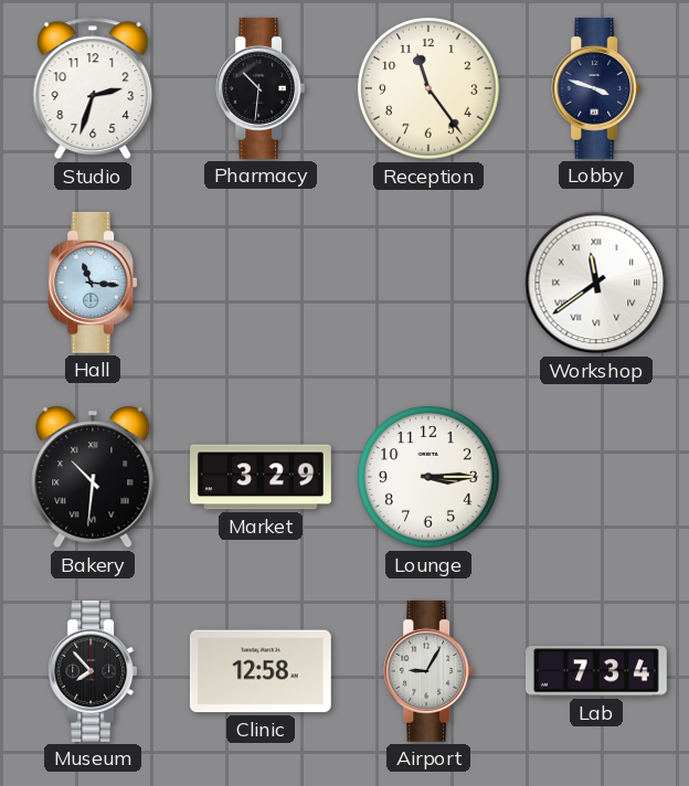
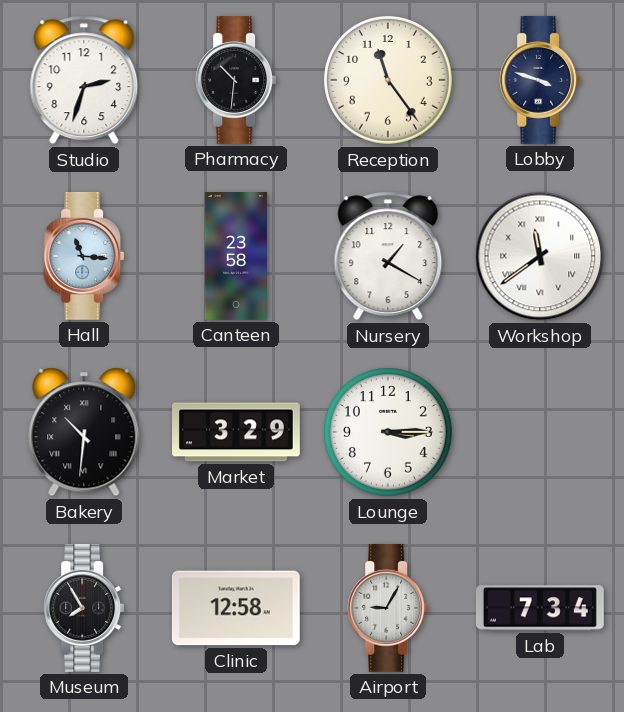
Canteen: none -> 23:58 (236, 257)
Nursery: none -> 1:20 (388, 256)
Museum: 7:53 -> 7:55 (84, 608)
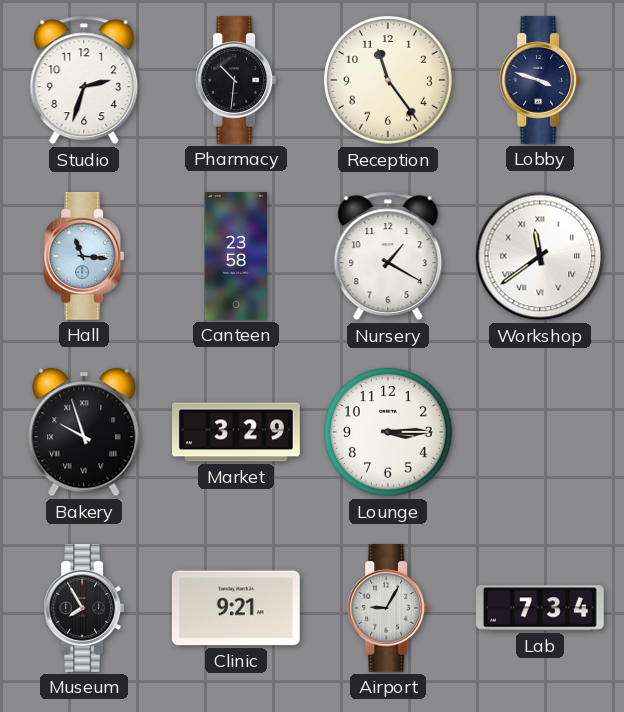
Bakery: 10:31 -> 9:57 (84, 432)
Clinic: 12:58 -> 9:21 (236, 608)
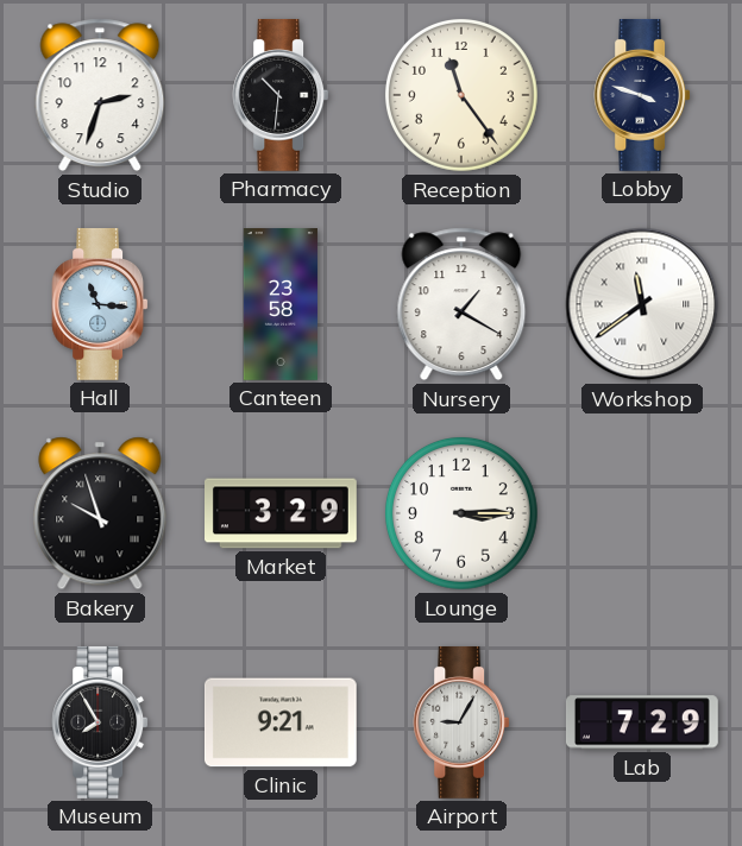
Lab: 7:34 -> 7:29 (642, 722)
